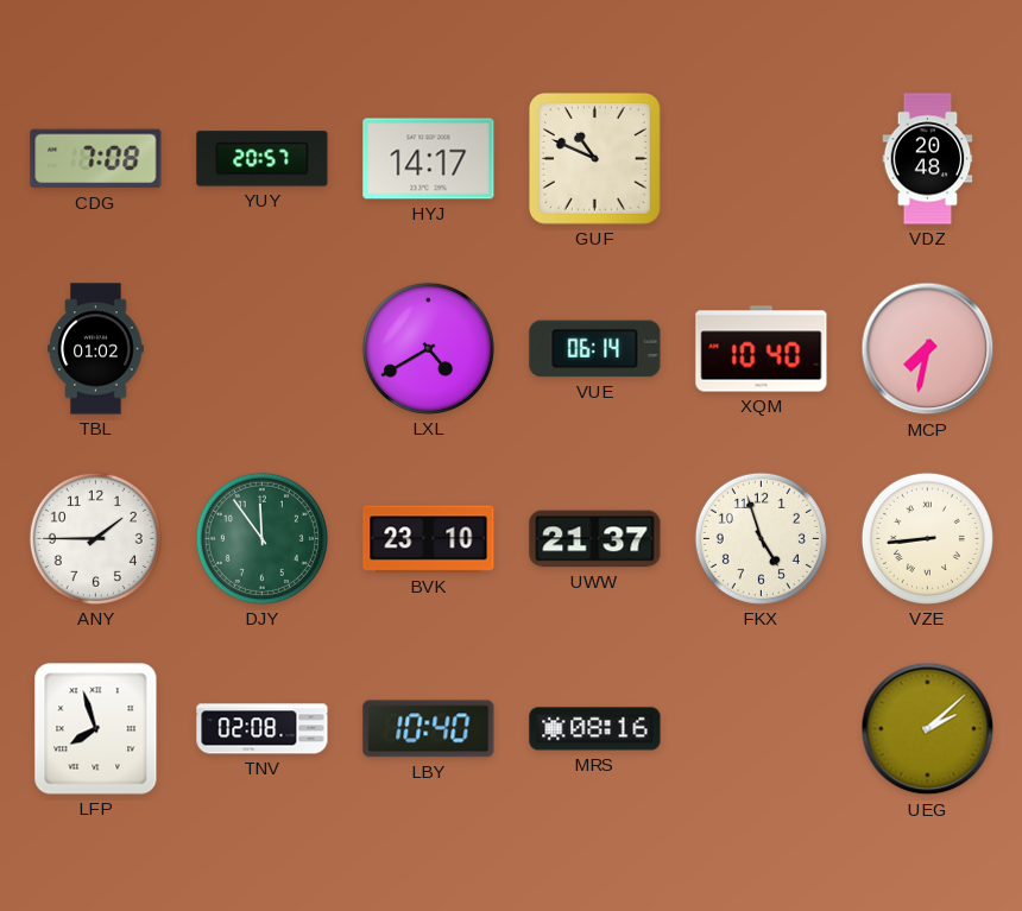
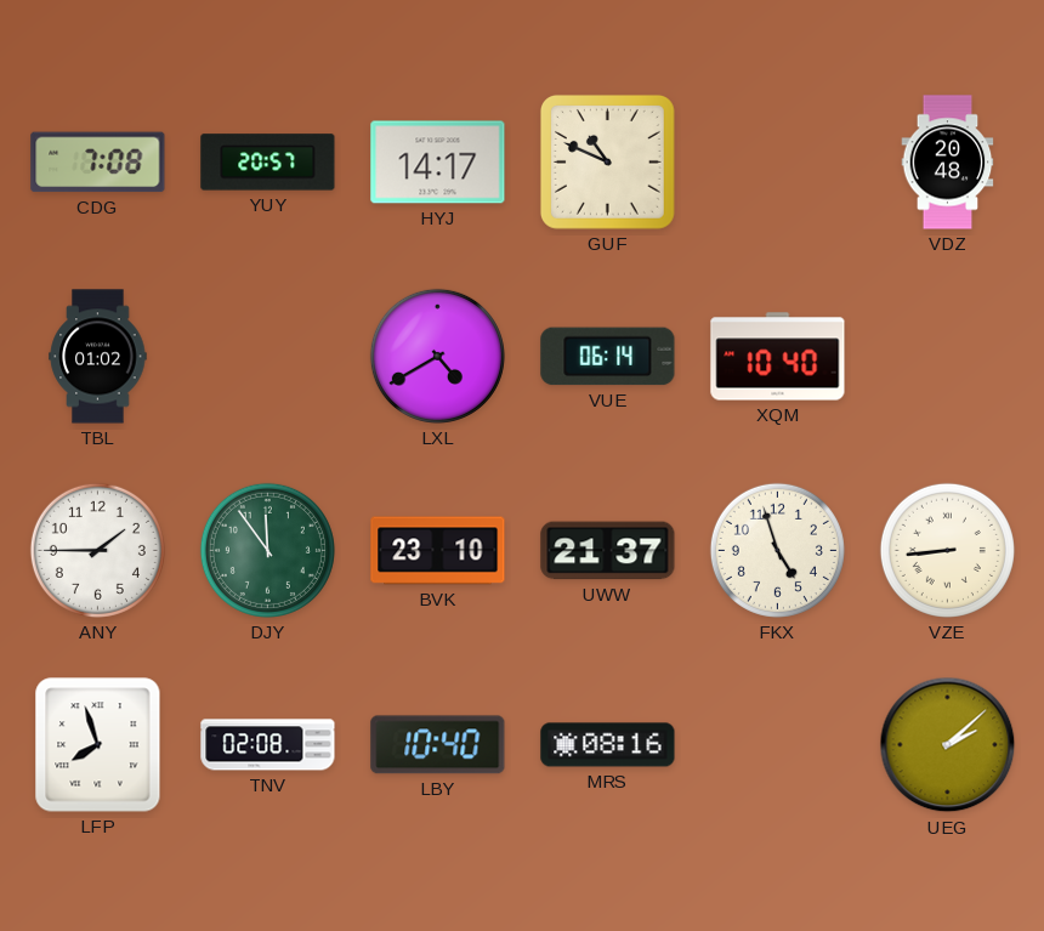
MCP: 7:32 -> none (928, 349)
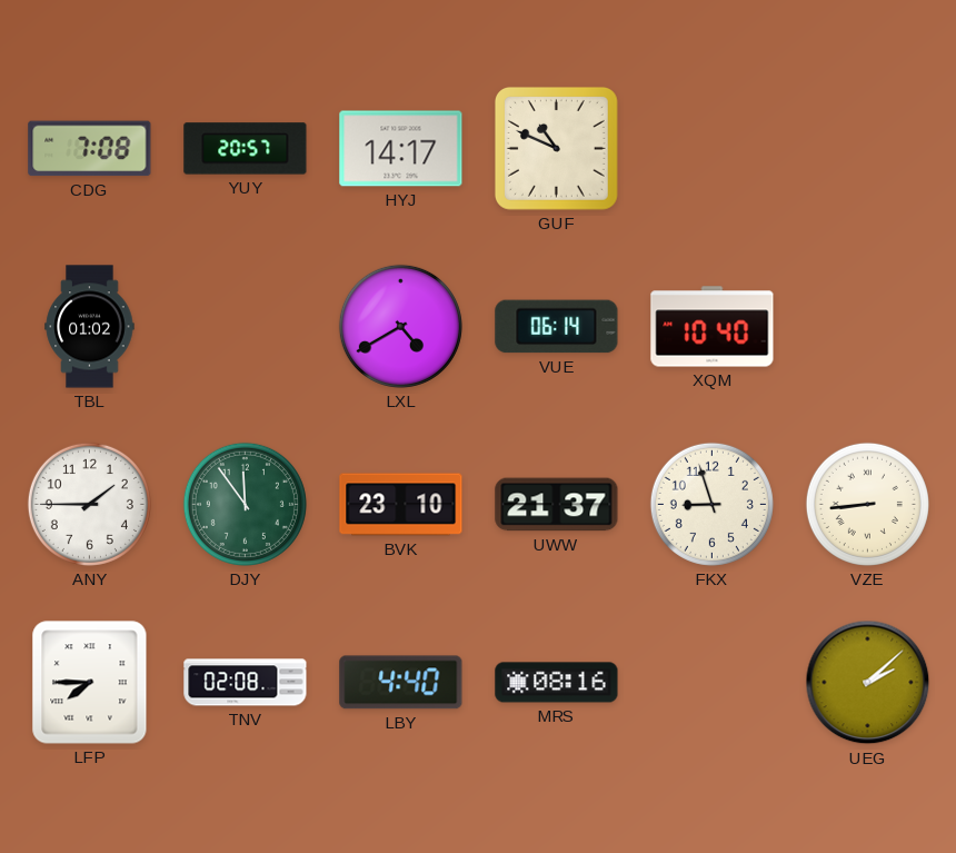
VDZ: 20:48 -> none (948, 163)
FKX: 4:57 -> 8:57 (711, 504)
LFP: 7:57 -> 7:45 (90, 683)
LBY: 10:40 -> 4:40 (401, 683)
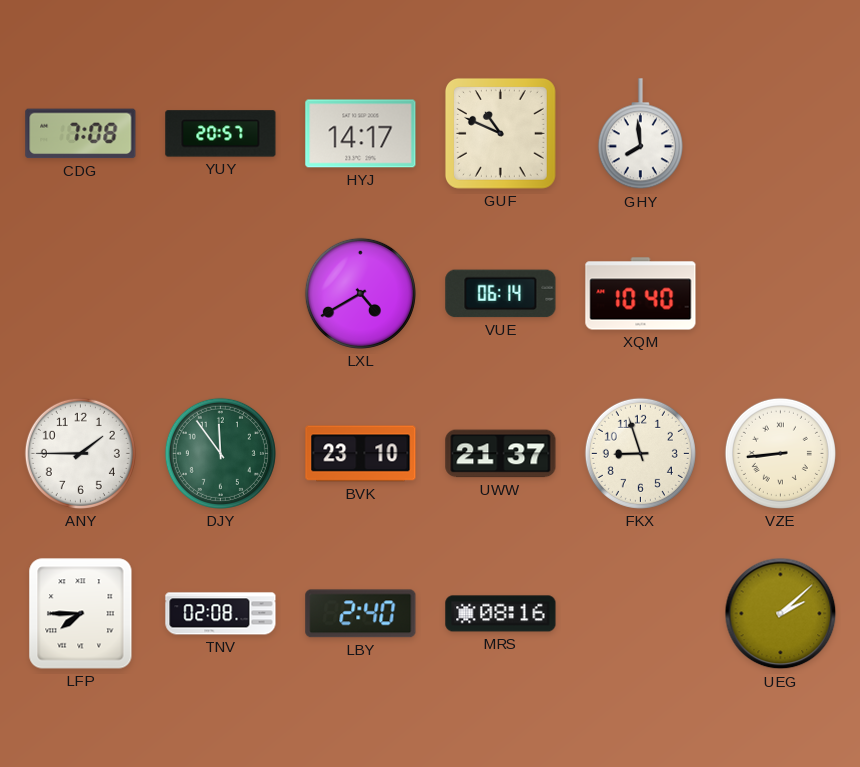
GHY: none -> 7:59 (640, 134)
TBL: 01:02 -> none (90, 327)
LBY: 4:40 -> 2:40 (361, 614)
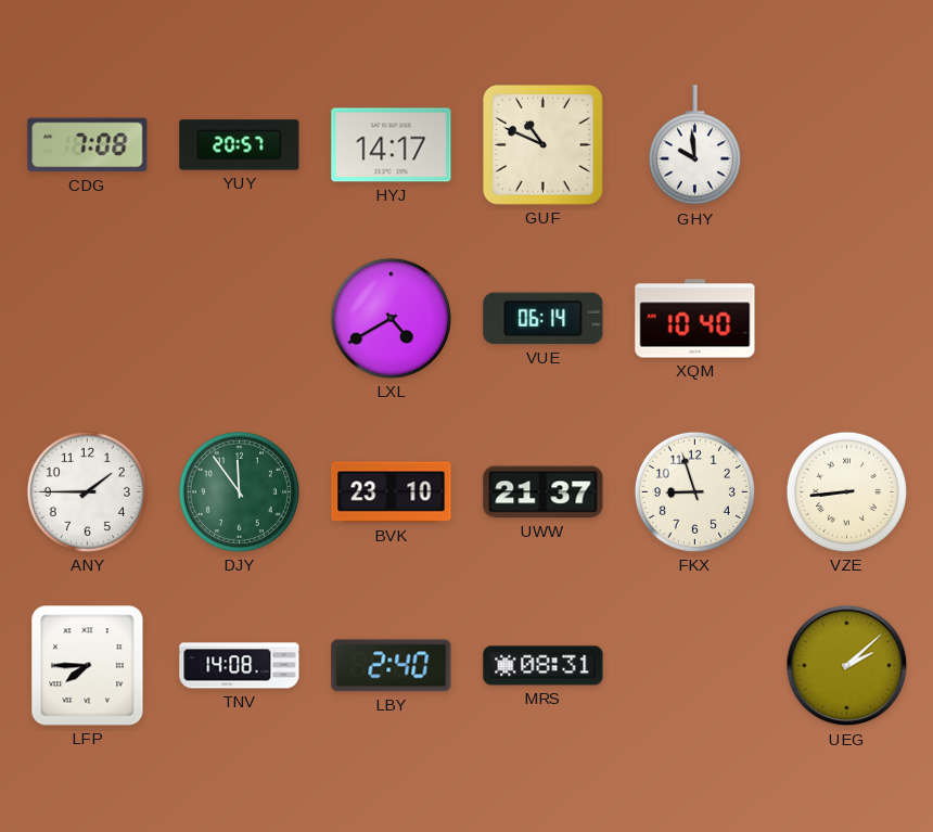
GHY: 7:59 -> 9:59 (694, 145)
TNV: 02:08 -> 14:08 (240, 666)
MRS: 08:16 -> 08:31 (544, 666)
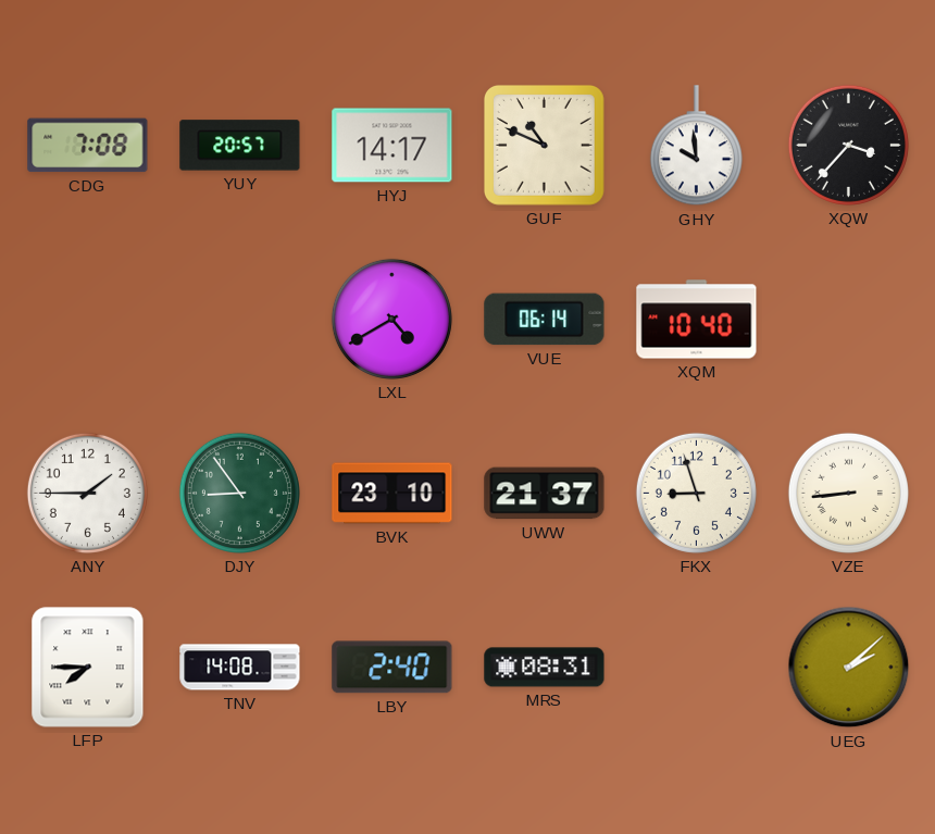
XQW: none -> 3:37 (848, 145)
DJY: 11:54 -> 8:54 (239, 493)
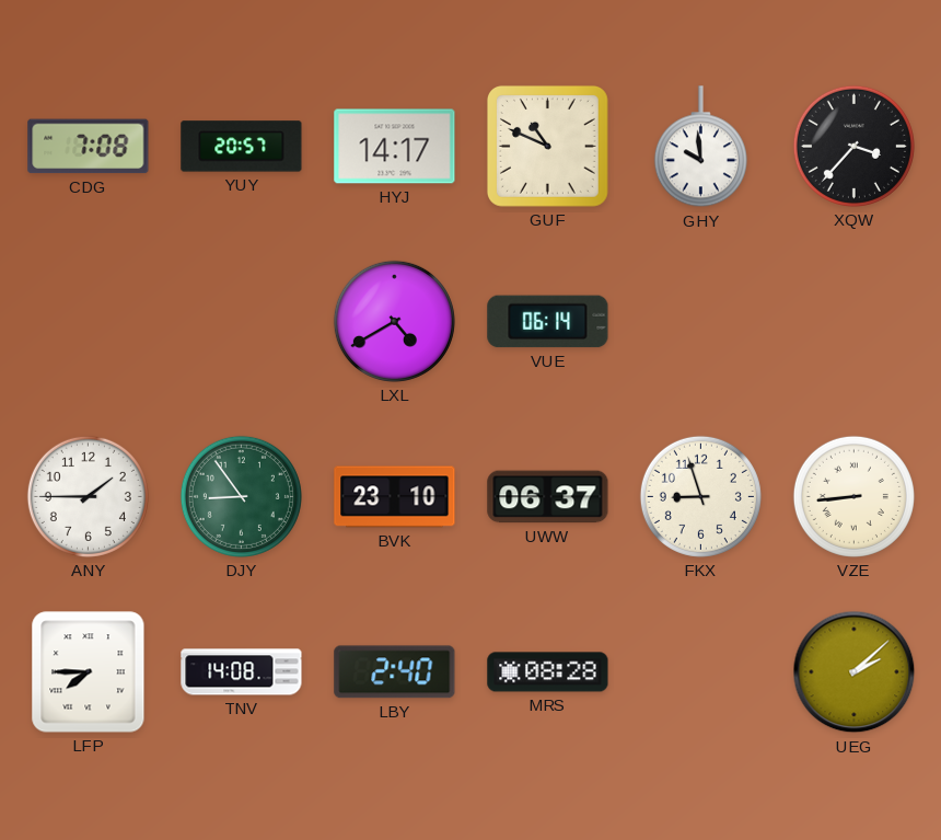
XQM: 10:40 -> none (697, 320)
UWW: 21:37 -> 06:37 (548, 497)
MRS: 08:31 -> 08:28 (548, 672)
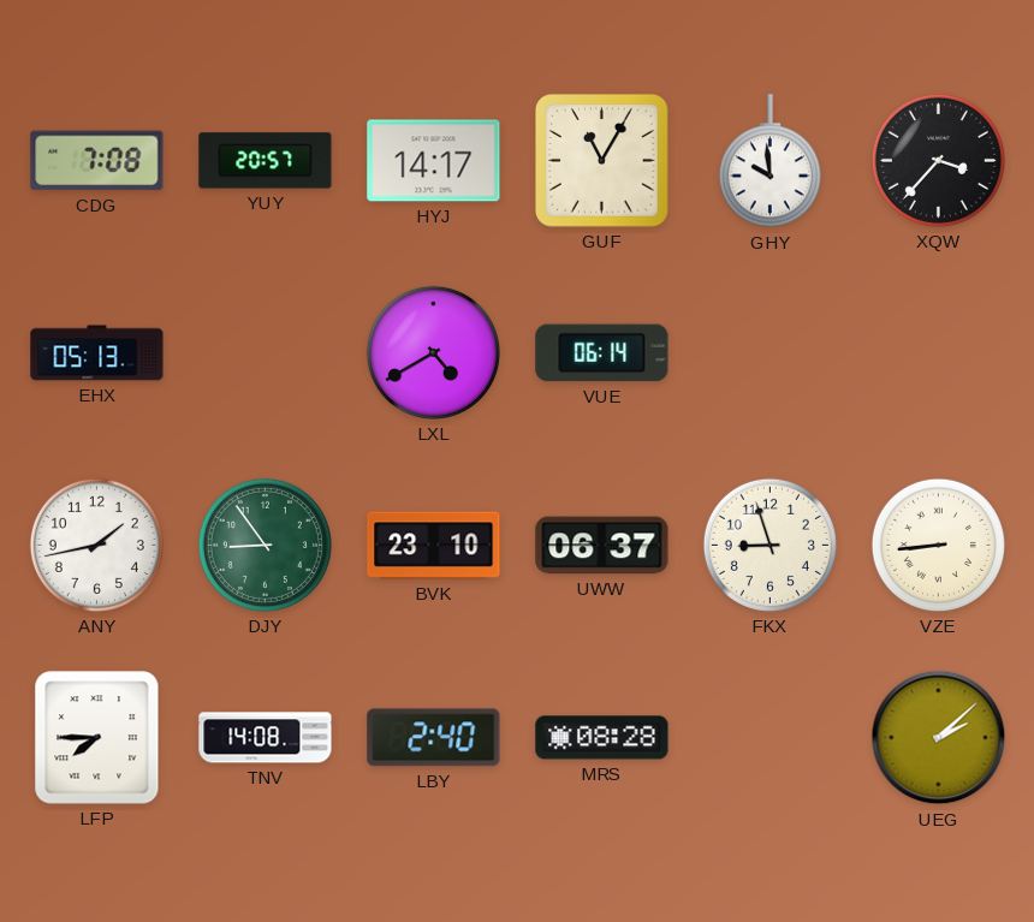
GUF: 10:49 -> 11:05 (601, 160)
EHX: none -> 05:13 (97, 353)
ANY: 1:45 -> 1:43 (96, 545)
